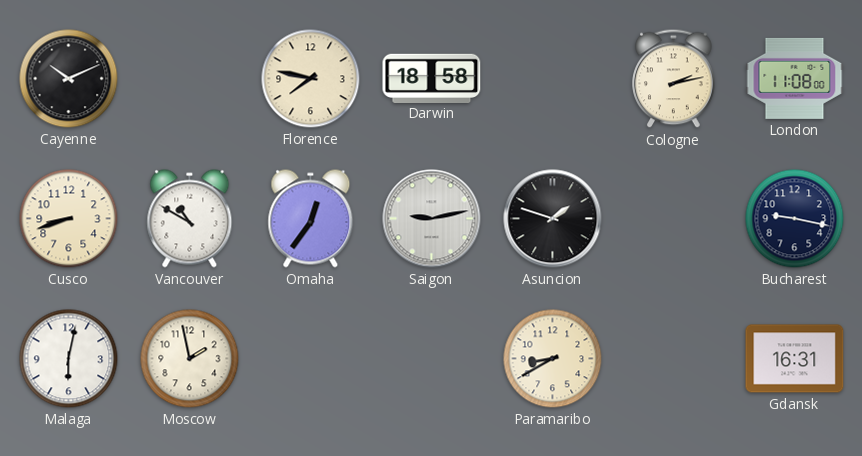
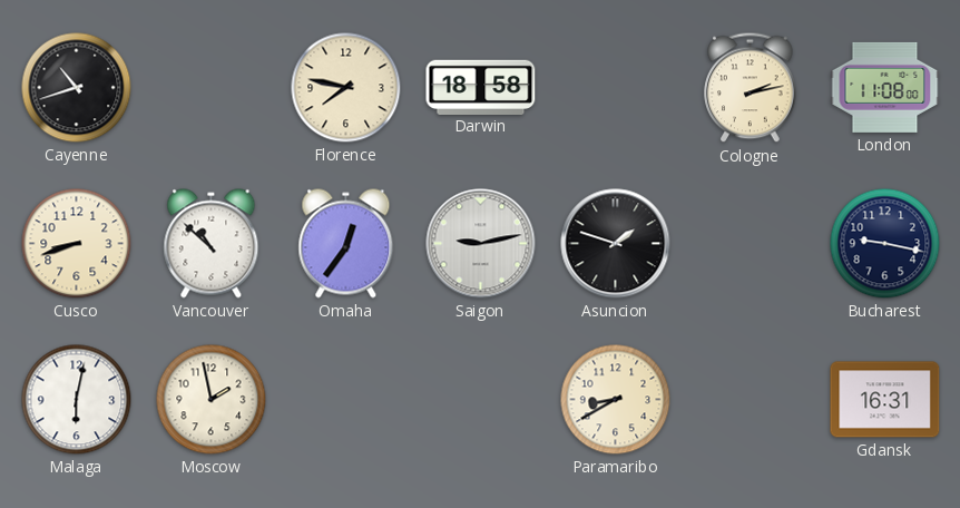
Cayenne: 10:11 -> 10:42 (77, 88)
Vancouver: 10:50 -> 10:52 (212, 244)
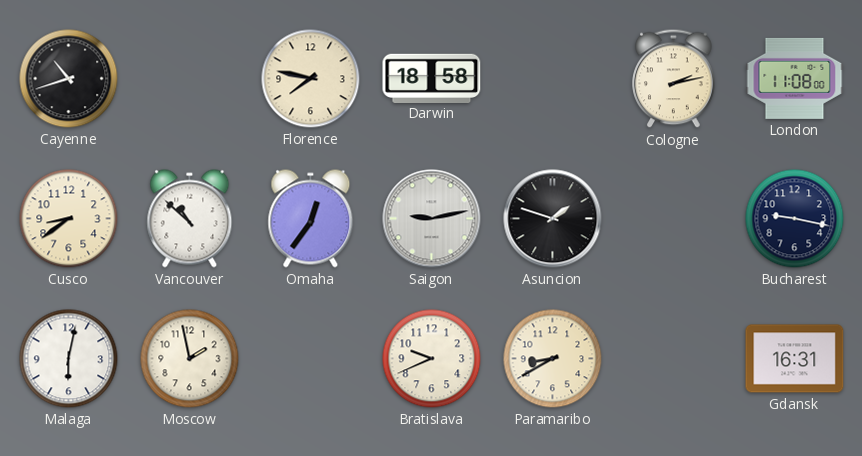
Cusco: 8:42 -> 8:39 (69, 219)
Bratislava: none -> 9:41 (432, 359)
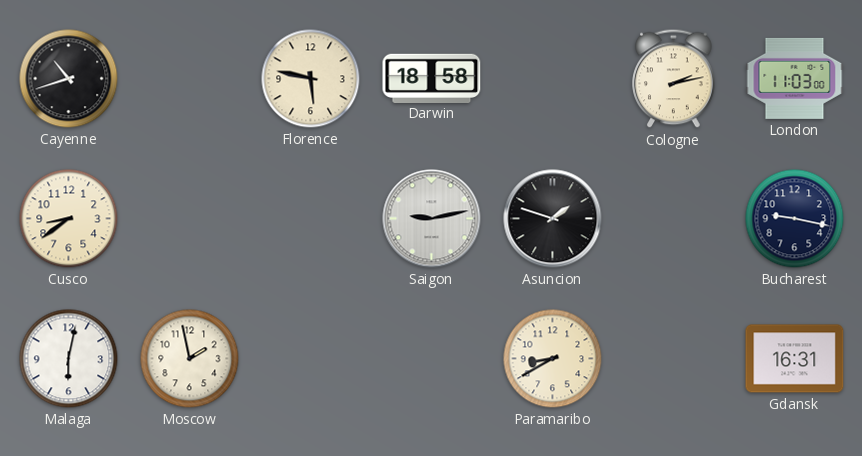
Florence: 7:47 -> 5:47 (311, 79)
London: 11:08 -> 11:03 (795, 78)
Vancouver: 10:52 -> none (190, 219)
Omaha: 12:36 -> none (311, 219)
Bratislava: 9:41 -> none (432, 359)
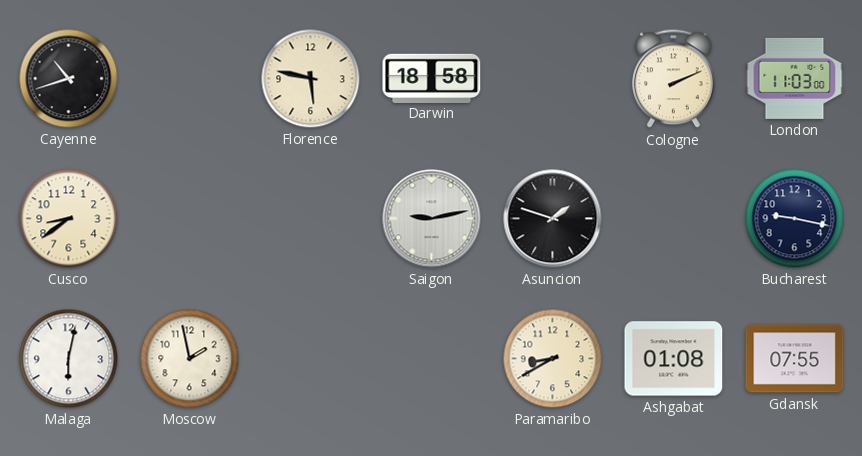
Cologne: 2:13 -> 2:11 (674, 79)
Ashgabat: none -> 01:08 (674, 359)
Gdansk: 16:31 -> 07:55 (795, 359)
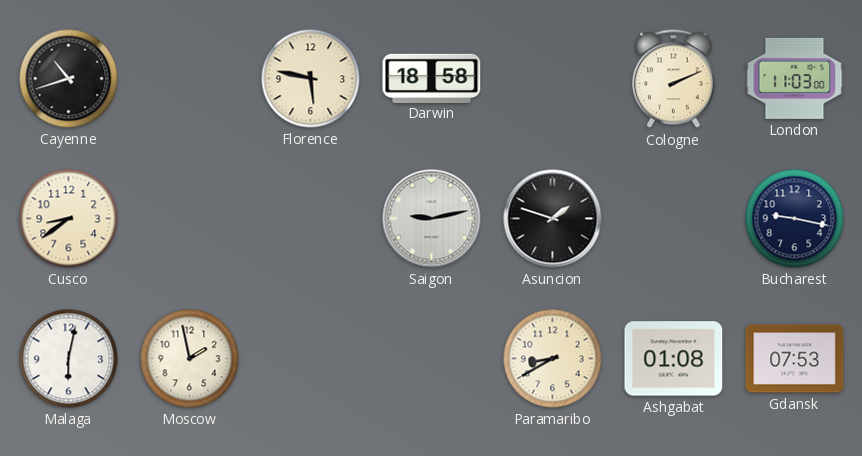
Gdansk: 07:55 -> 07:53 (795, 359)
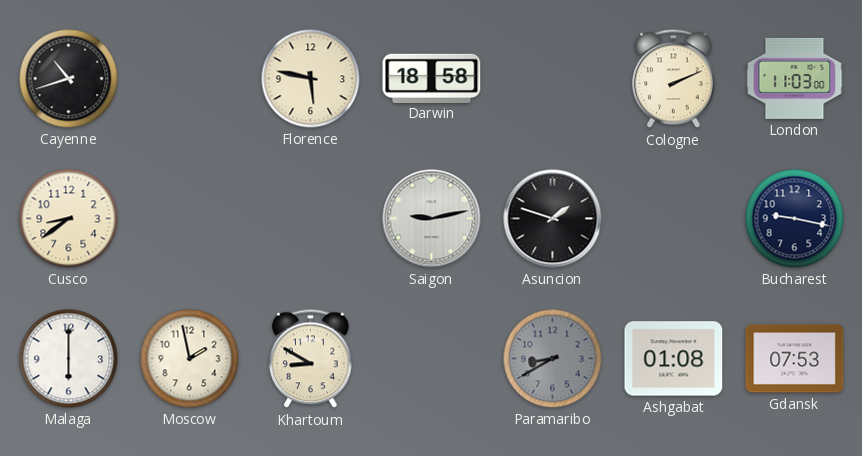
Malaga: 6:02 -> 6:00 (69, 359)
Khartoum: none -> 8:50 (311, 359)
Paramaribo dial: cream -> grey (553, 359)
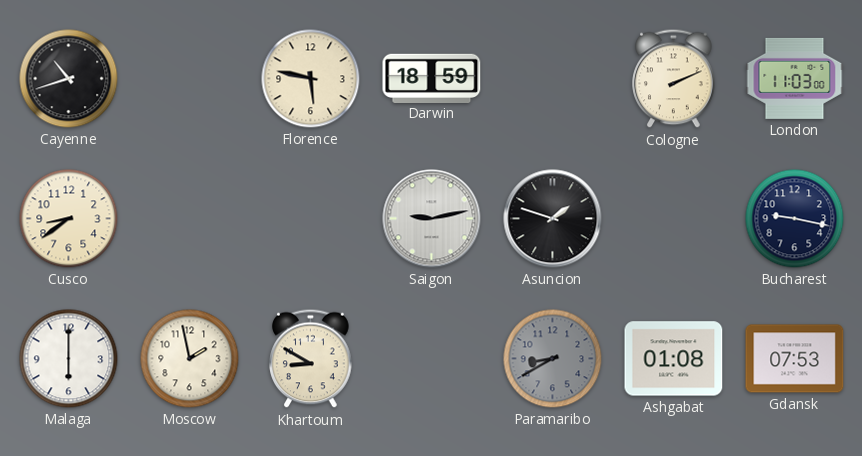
Darwin: 18:58 -> 18:59 (432, 78)
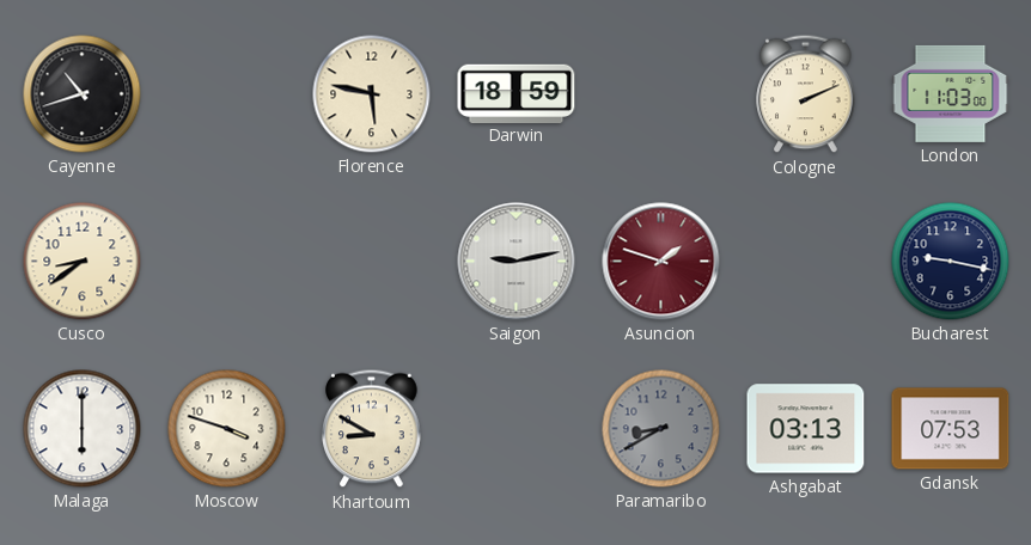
Asuncion dial: black -> burgundy (661, 262)
Moscow: 1:58 -> 3:48 (227, 429)
Ashgabat: 01:08 -> 03:13 (806, 429)
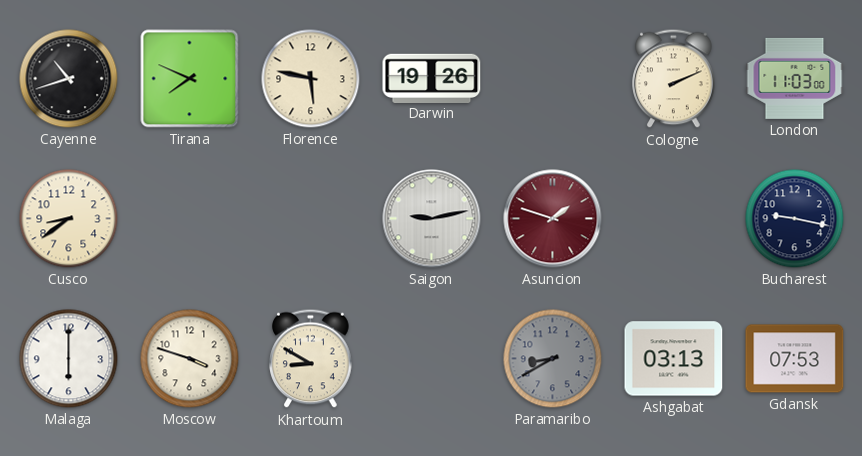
Tirana: none -> 7:49 (190, 79)
Darwin: 18:59 -> 19:26 (432, 78)
